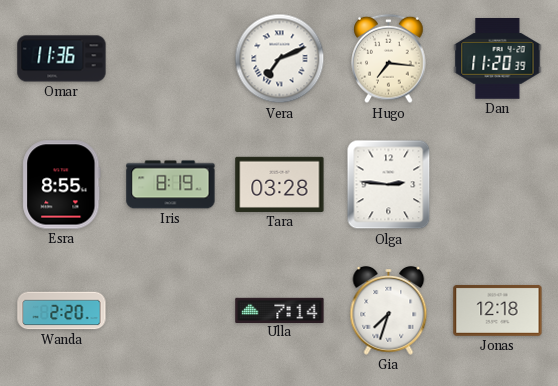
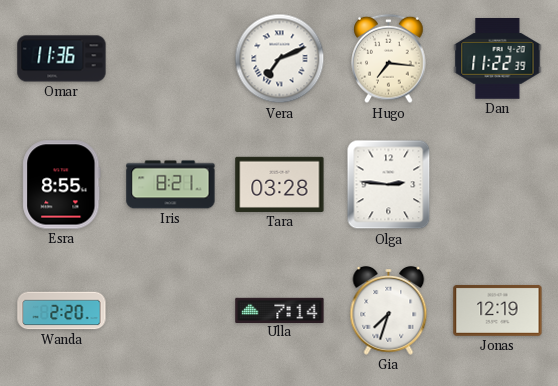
Dan: 11:20 -> 11:22 (498, 59)
Iris: 8:19 -> 8:21 (171, 185)
Jonas: 12:18 -> 12:19 (498, 310)
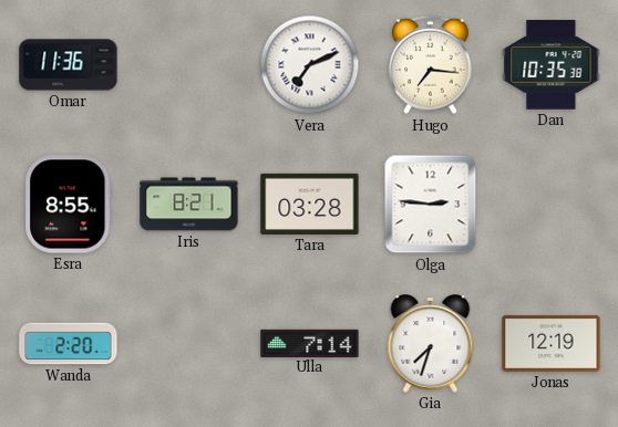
Dan: 11:22 -> 10:35 (552, 65)
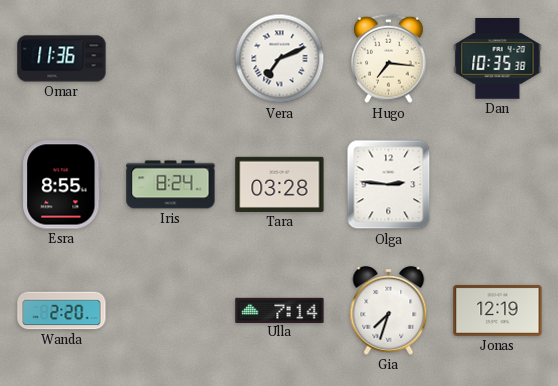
Iris: 8:21 -> 8:24 (171, 185)
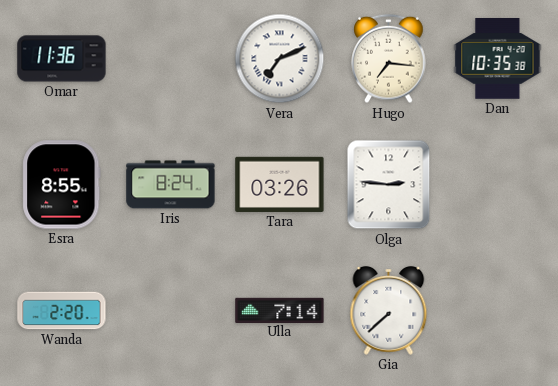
Tara: 03:28 -> 03:26 (280, 184)
Gia: 7:33 -> 7:38 (389, 311)
Jonas: 12:19 -> none (498, 310)
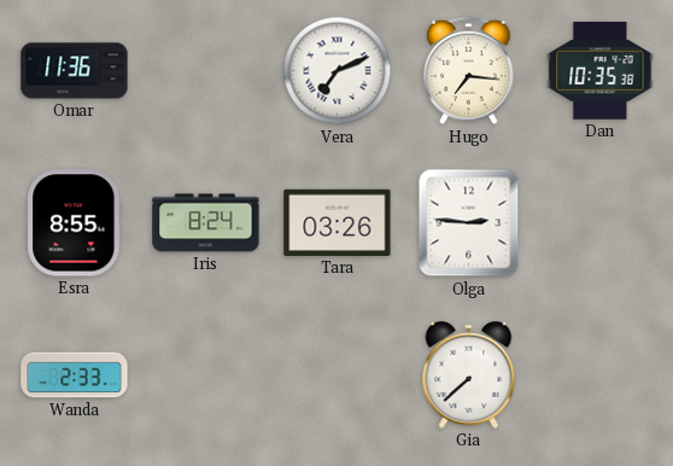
Wanda: 2:20 -> 2:33 (75, 375)
Ulla: 7:14 -> none (280, 310)
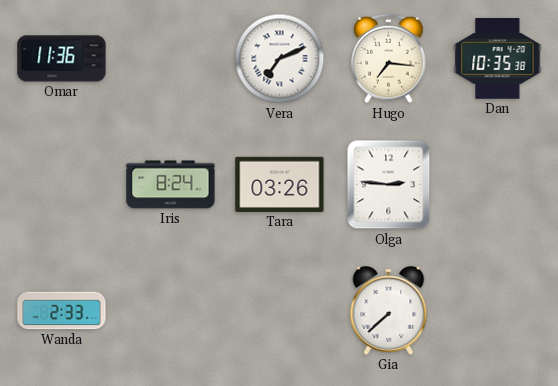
Esra: 8:55 -> none (75, 223)
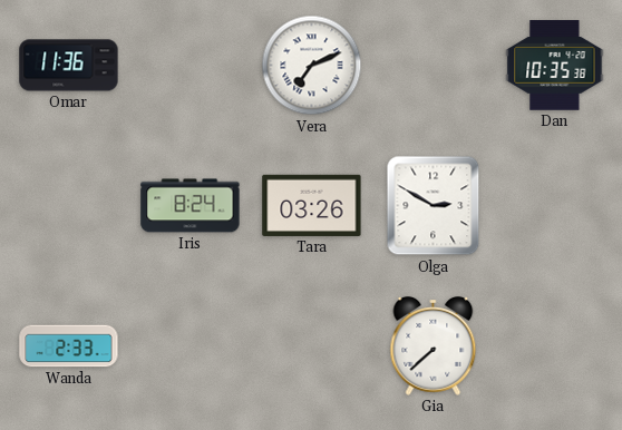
Hugo: 7:16 -> none (389, 59)
Olga: 2:46 -> 2:50 (434, 206)
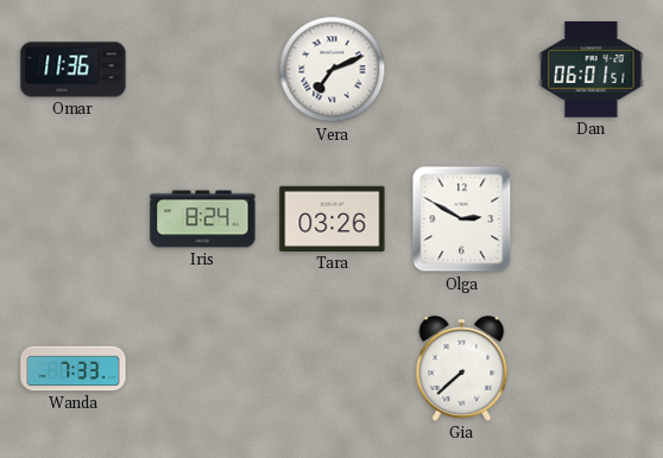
Dan: 10:35 -> 06:01 (592, 70)
Wanda: 2:33 -> 7:33 (74, 369)
